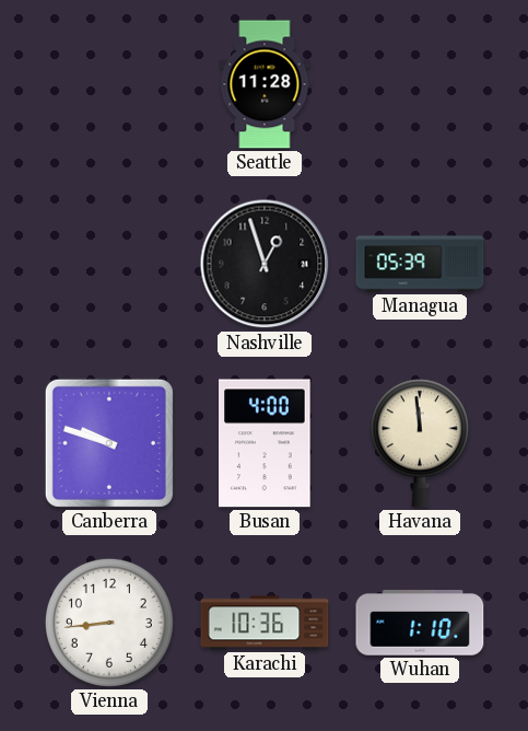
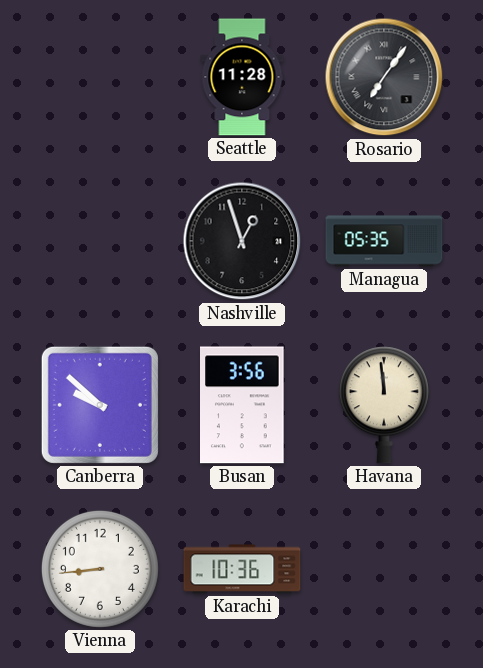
Rosario: none -> 7:06 (384, 77)
Managua: 05:39 -> 05:35 (384, 241)
Canberra: 9:48 -> 9:52 (100, 405)
Busan: 4:00 -> 3:56 (243, 405)
Wuhan: 1:10 -> none (420, 623)
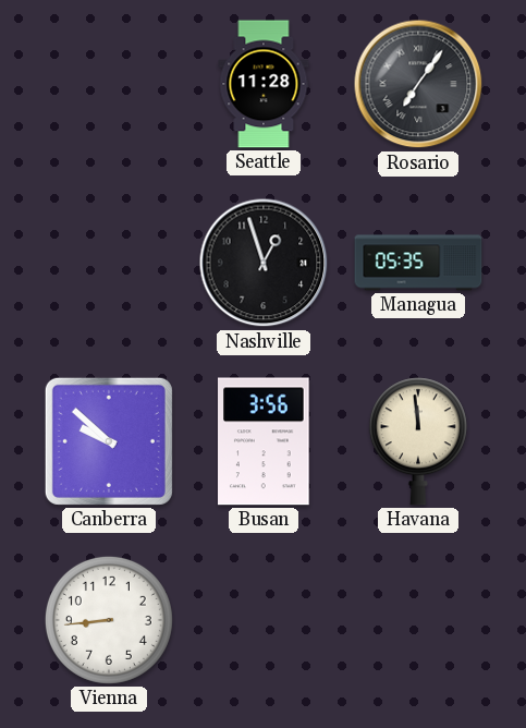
Karachi: 10:36 -> none (242, 569)
